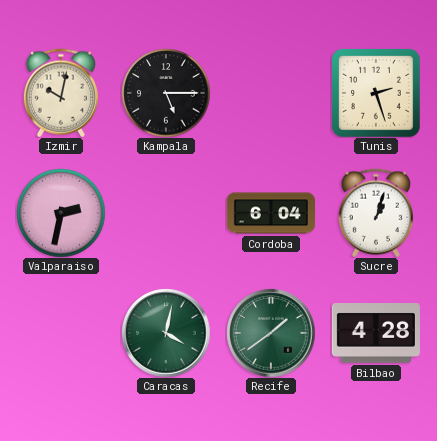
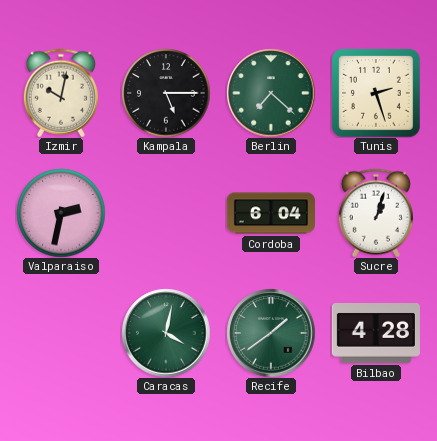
Berlin: none -> 7:22 (271, 93)
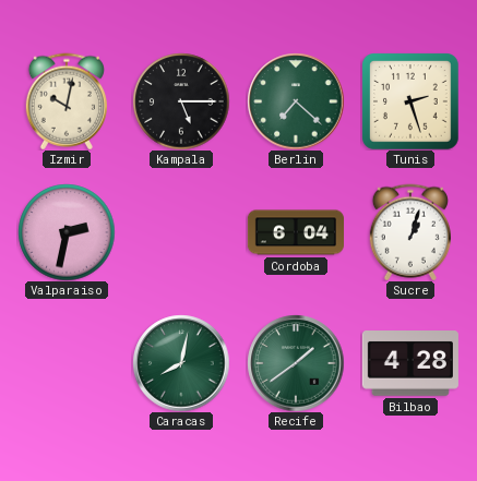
Caracas: 4:02 -> 8:02 (181, 363)
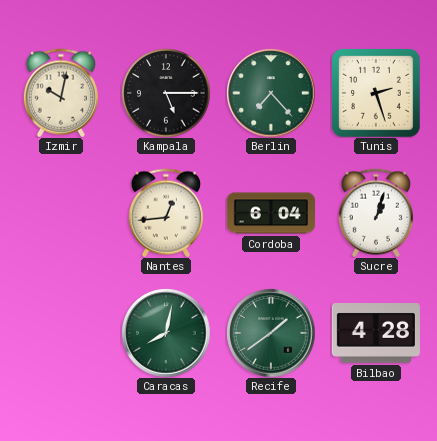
Berlin: 7:22 -> 7:23 (271, 93)
Valparaiso: 2:32 -> none (67, 232)
Nantes: none -> 12:44 (166, 213)
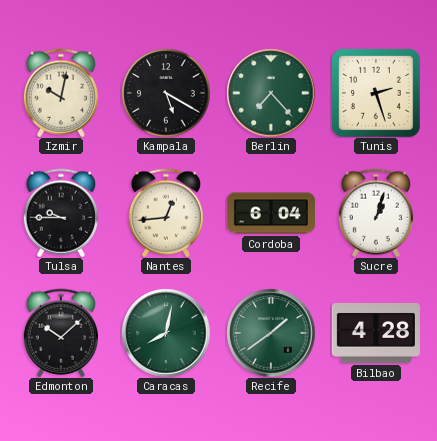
Kampala: 5:15 -> 5:20 (166, 93)
Tulsa: none -> 9:45 (61, 213)
Edmonton: none -> 10:08 (61, 333)
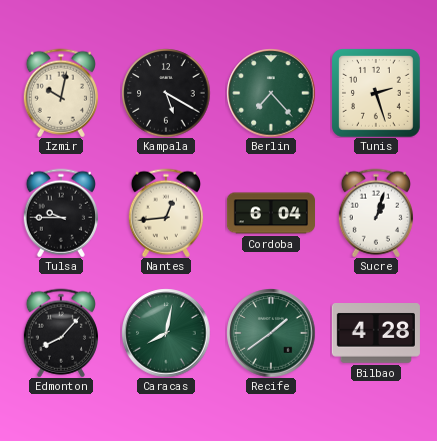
Edmonton: 10:08 -> 8:07 (61, 333)
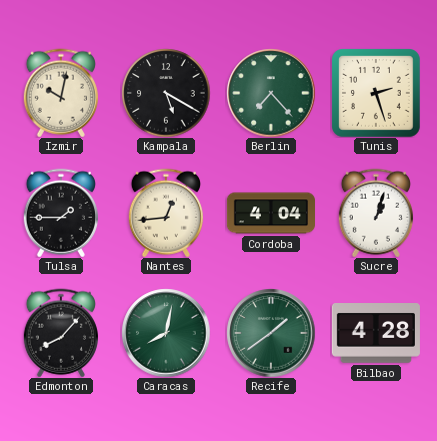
Tulsa: 9:45 -> 1:45 (61, 213)
Cordoba: 6:04 -> 4:04 (270, 213)
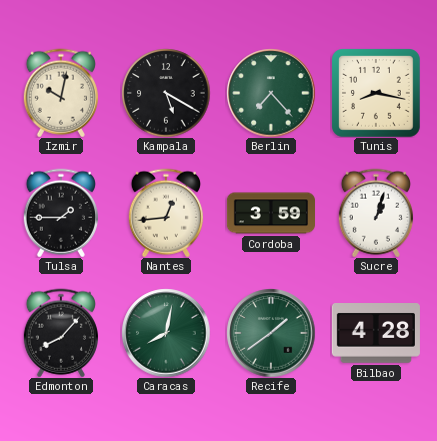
Tunis: 2:27 -> 8:17 (376, 93)
Cordoba: 4:04 -> 3:59 (270, 213)
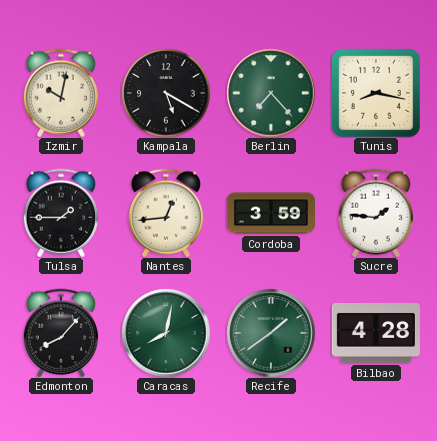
Sucre: 1:03 -> 1:46 (376, 213)
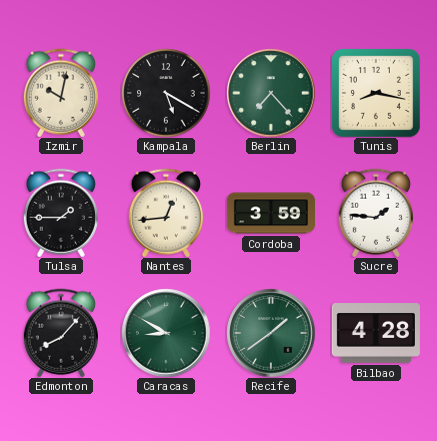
Caracas: 8:02 -> 8:50 (166, 333)
